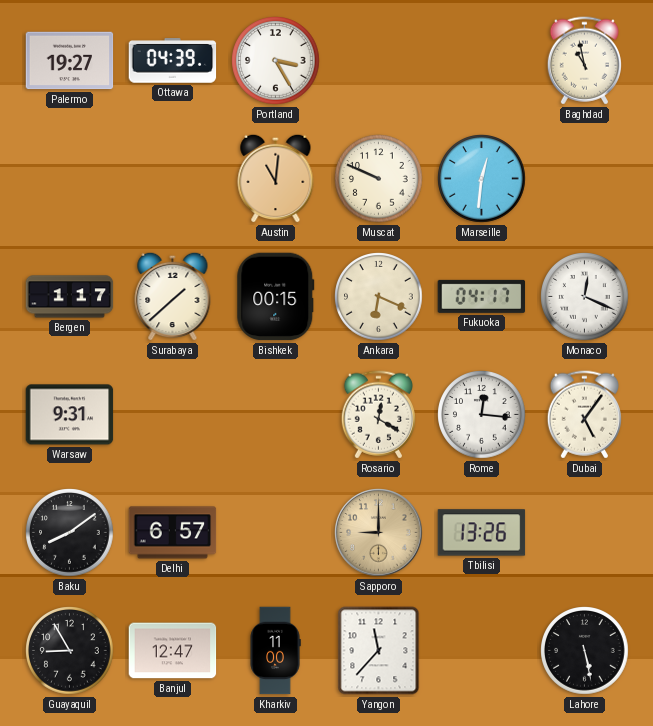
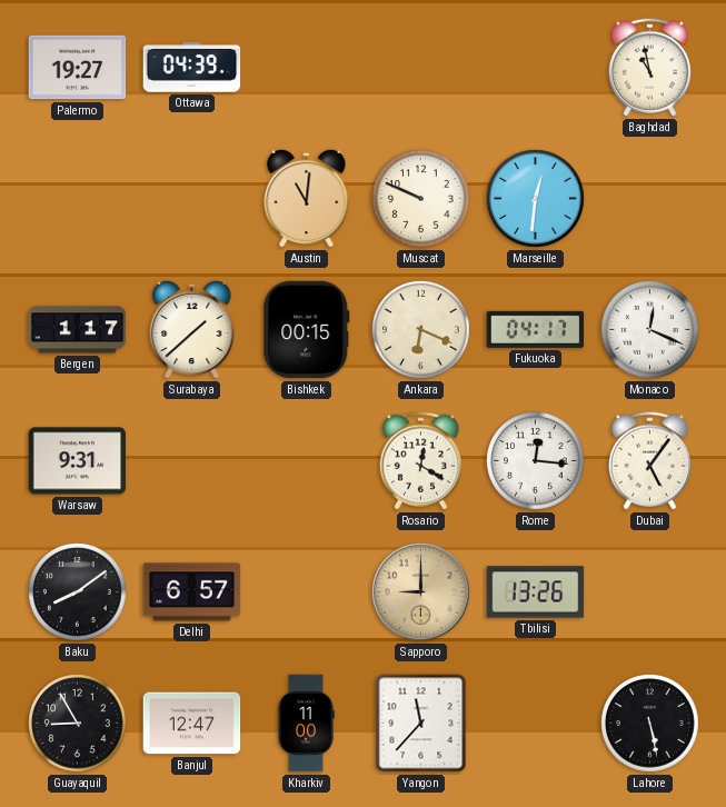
Portland: 3:25 -> none (276, 61)
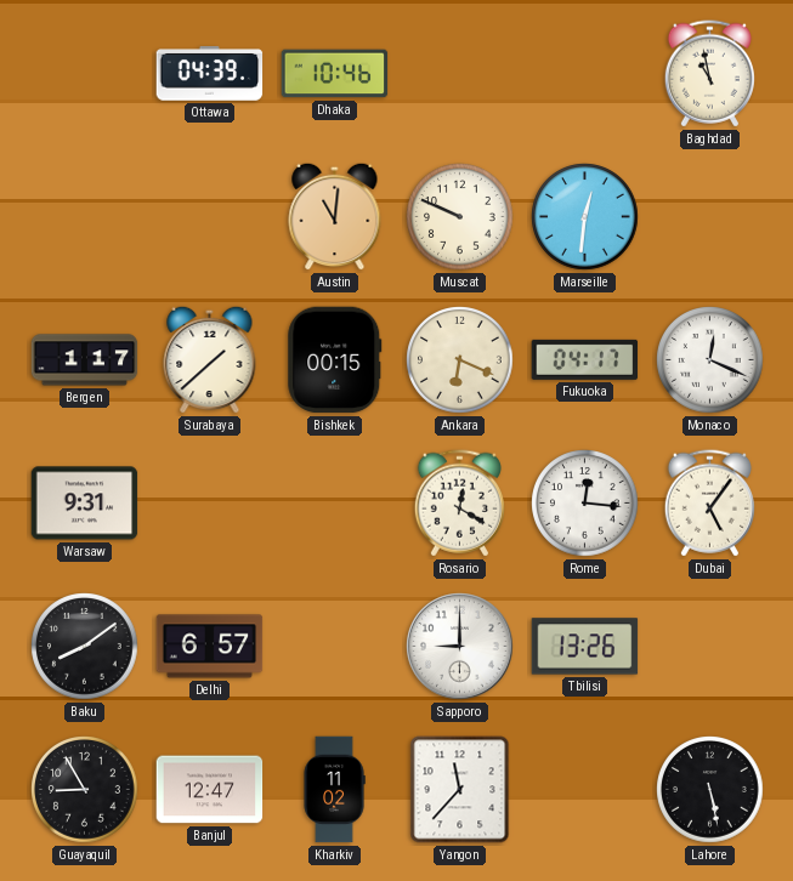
Palermo: 19:27 -> none (78, 68)
Dhaka: none -> 10:46 (335, 74)
Sapporo dial: champagne -> white (460, 647)
Kharkiv: 11:00 -> 11:02 (334, 790)
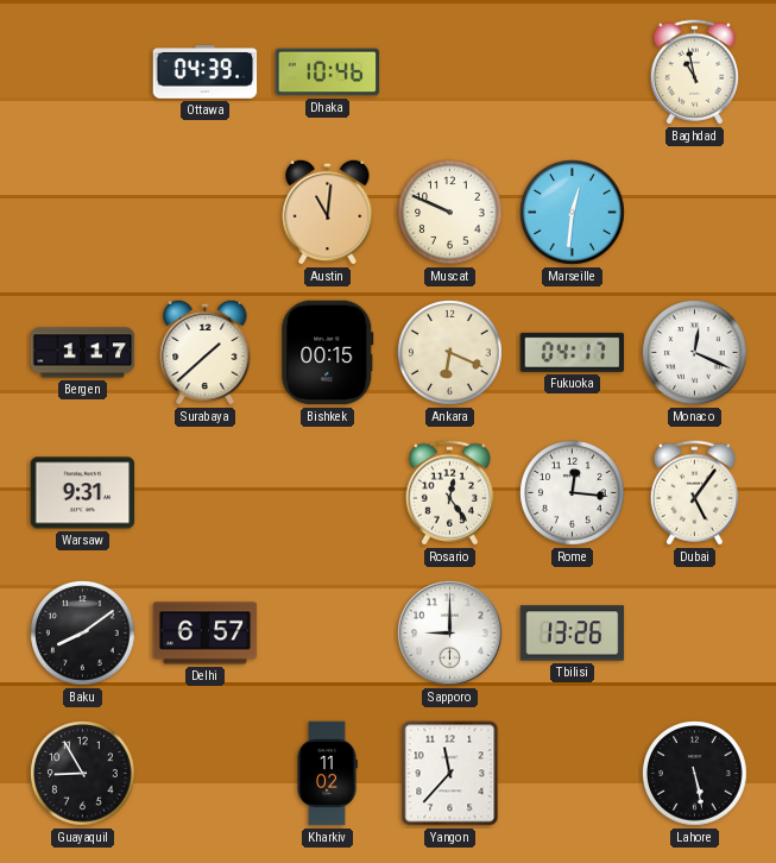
Rosario: 12:20 -> 12:24 (449, 493)
Banjul: 12:47 -> none (210, 790)
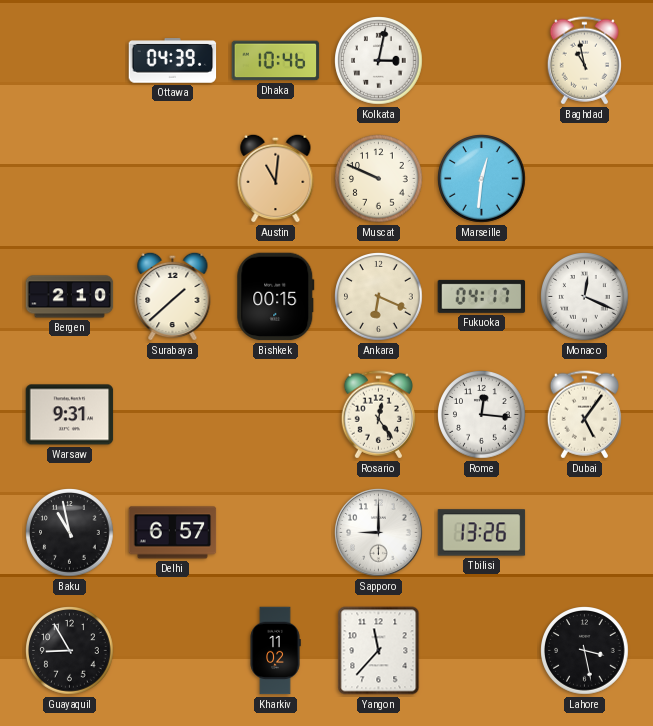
Kolkata: none -> 3:02 (379, 61)
Bergen: 1:17 -> 2:10 (70, 297)
Baku: 8:09 -> 10:58 (70, 533)
Lahore: 5:28 -> 3:28 (585, 651)
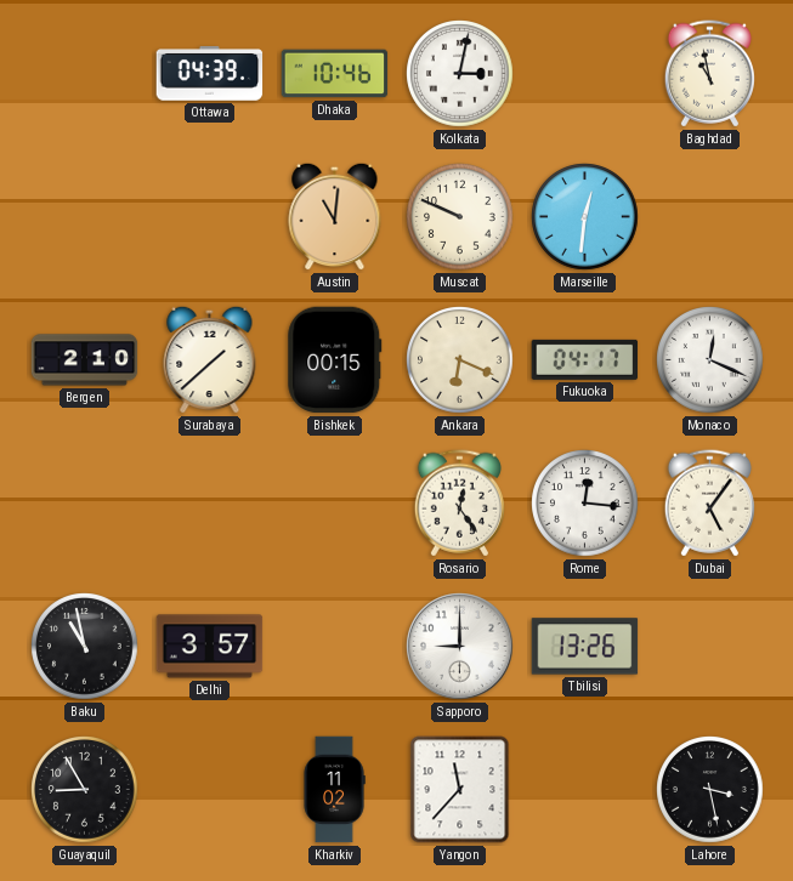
Warsaw: 9:31 -> none (70, 415)
Delhi: 6:57 -> 3:57 (210, 647)
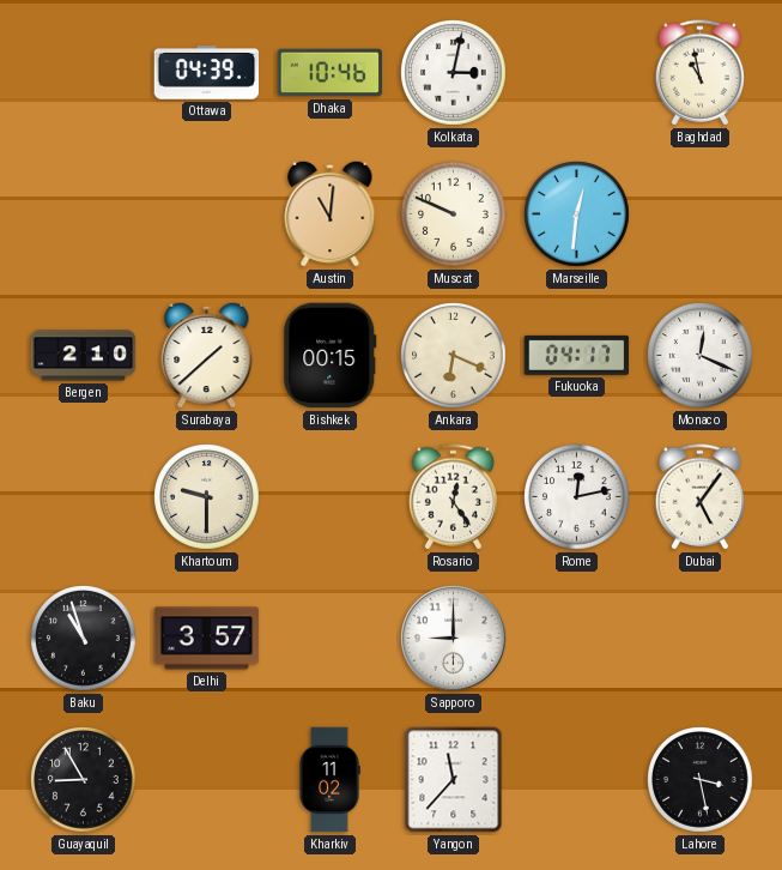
Khartoum: none -> 9:30 (207, 497)
Rome: 12:16 -> 12:13 (577, 497)
Baku: 10:58 -> 10:57 (84, 639)
Tbilisi: 13:26 -> none (585, 647)
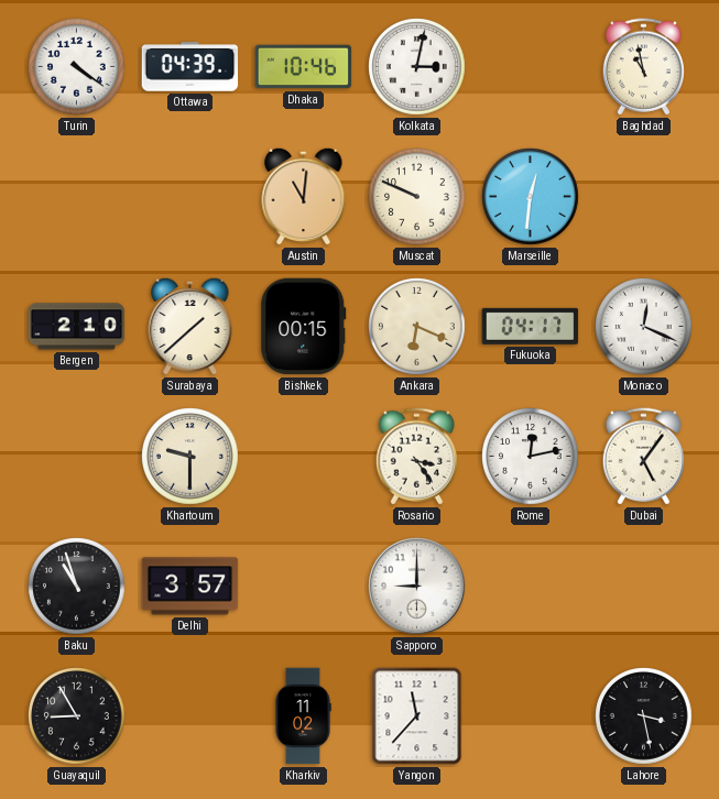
Turin: none -> 4:21 (77, 67)
Rosario: 12:24 -> 3:24 (416, 457)
